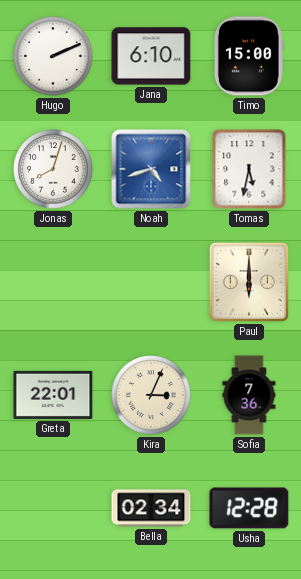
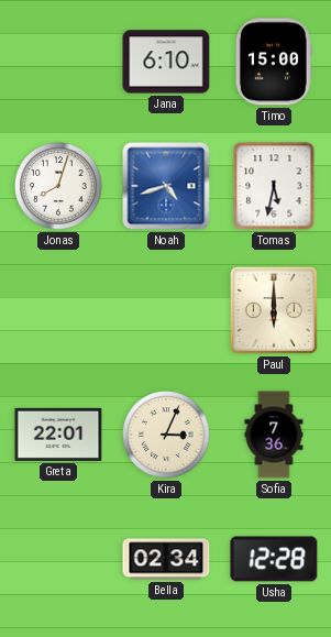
Hugo: 2:11 -> none (53, 56)
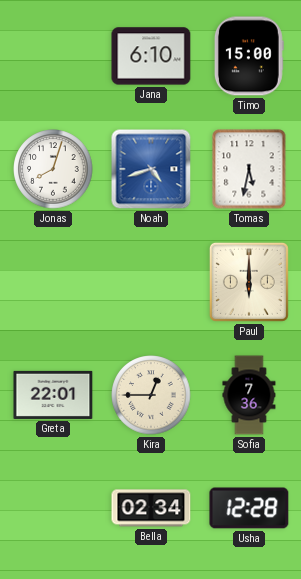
Kira: 3:04 -> 12:45 (151, 395)
